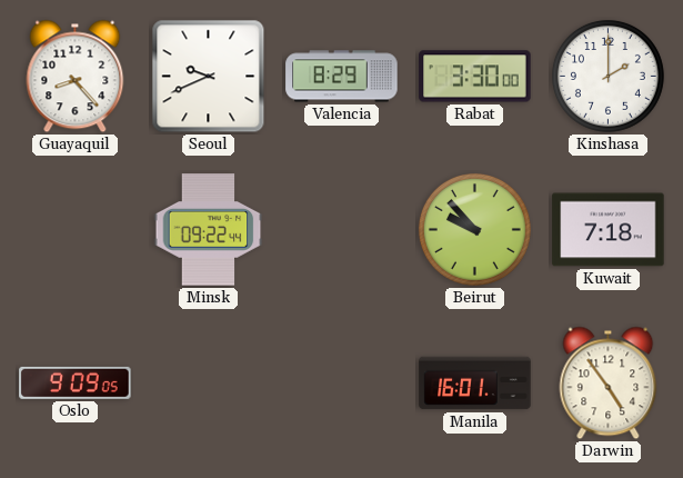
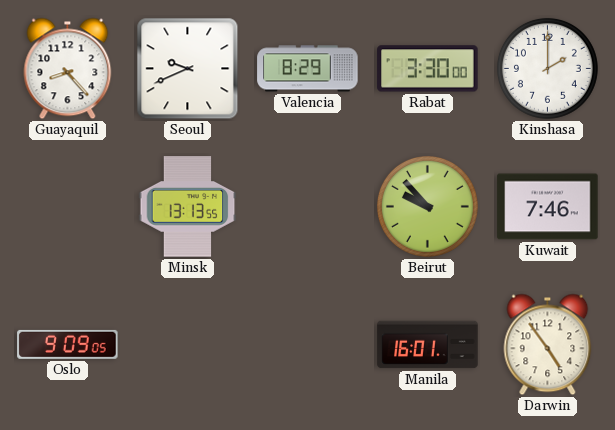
Minsk: 09:22 -> 13:13 (188, 207)
Kuwait: 7:18 -> 7:46 (548, 207)
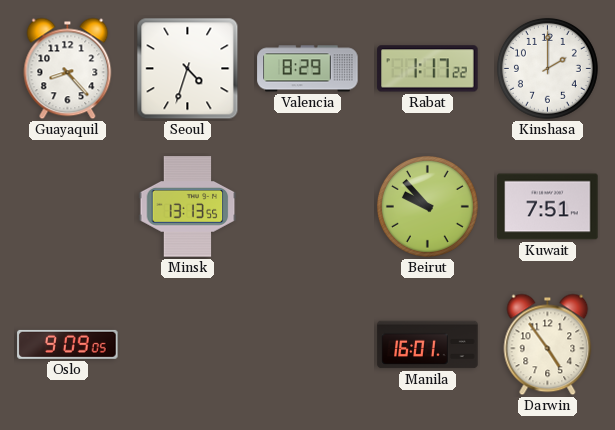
Seoul: 9:41 -> 4:33 (188, 69)
Rabat: 3:30 -> 1:17 (428, 69)
Kuwait: 7:46 -> 7:51 (548, 207)
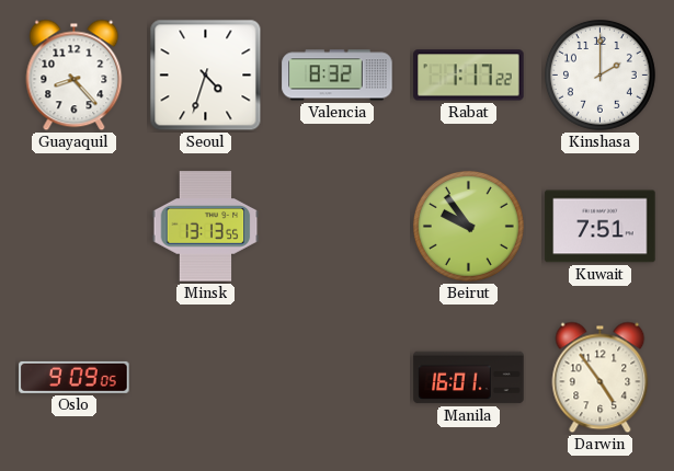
Valencia: 8:29 -> 8:32 (338, 76)
Beirut: 9:53 -> 9:54 (468, 226)
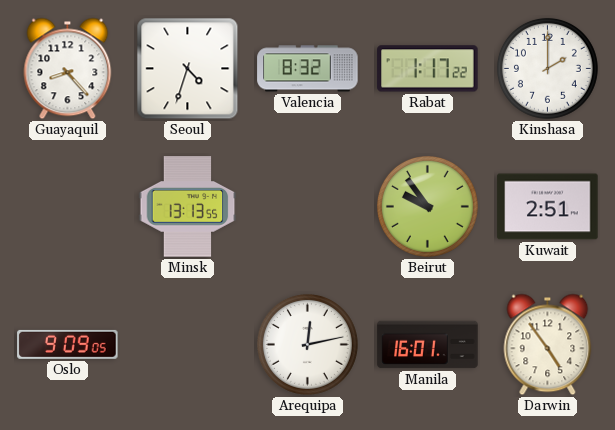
Kuwait: 7:51 -> 2:51 (548, 207)
Arequipa: none -> 12:13 (307, 344)
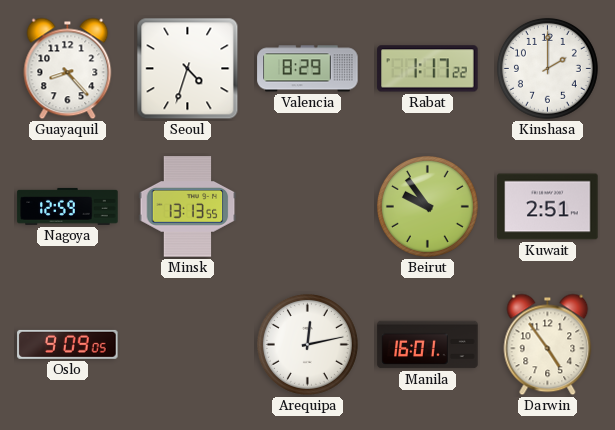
Valencia: 8:32 -> 8:29 (308, 69)
Nagoya: none -> 12:59 (68, 206)
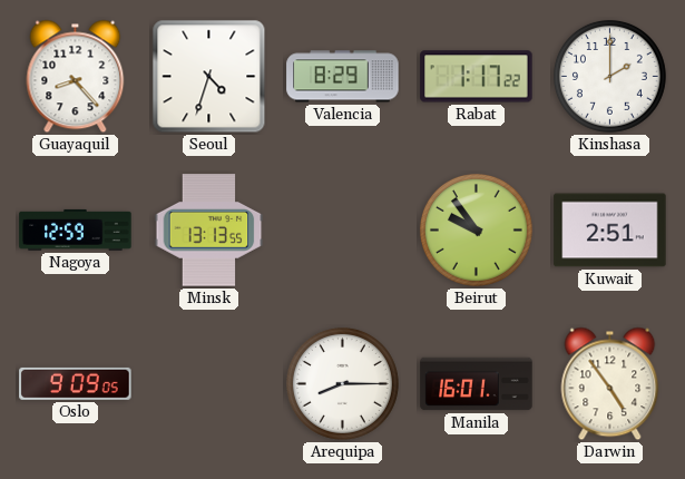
Arequipa: 12:13 -> 8:15 (342, 383)
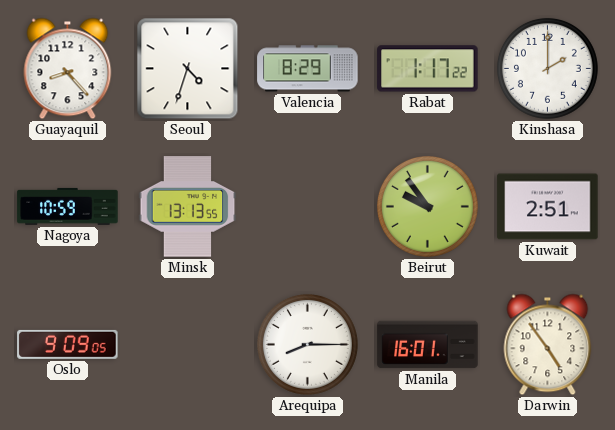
Nagoya: 12:59 -> 10:59 (68, 206)
